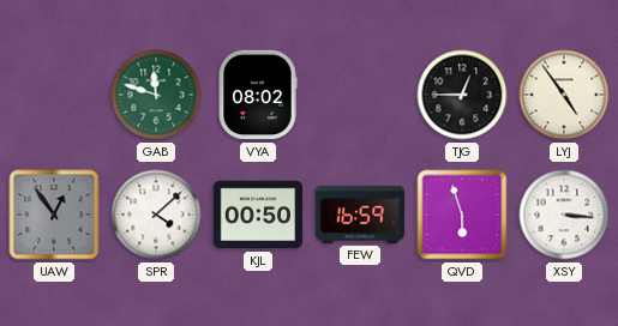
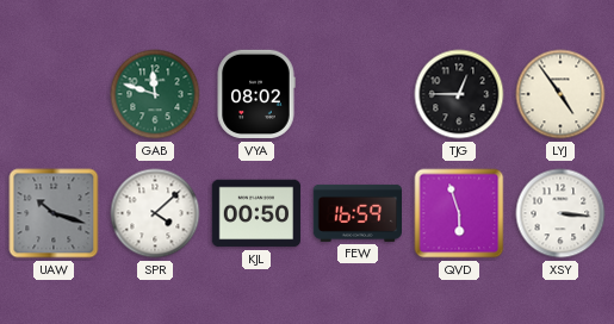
UAW: 12:54 -> 10:18 (54, 213)
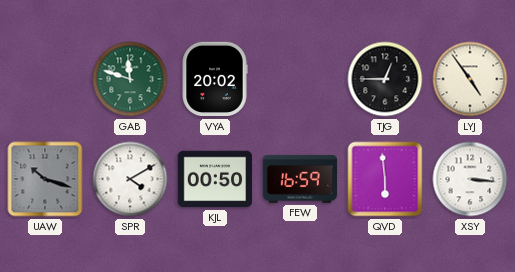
VYA: 08:02 -> 20:02 (215, 79)
SPR: 4:08 -> 4:10 (130, 179)
QVD: 5:57 -> 5:59 (385, 179)
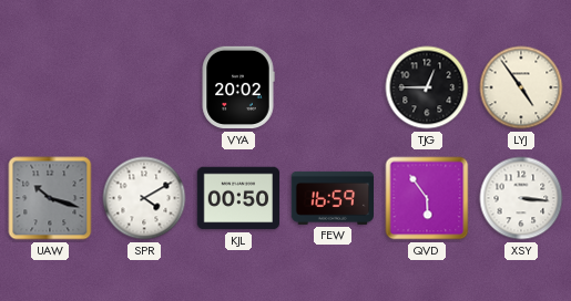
GAB: 11:48 -> none (130, 79)
QVD: 5:59 -> 5:54 (427, 198)
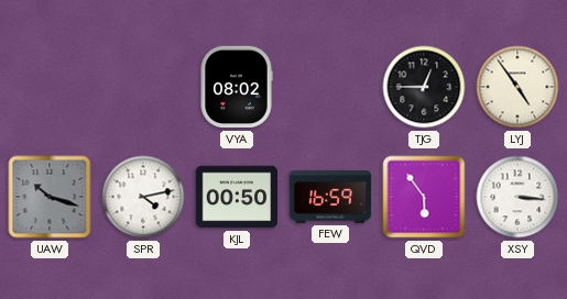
VYA: 20:02 -> 08:02 (237, 87)
SPR: 4:10 -> 4:13 (143, 197)
